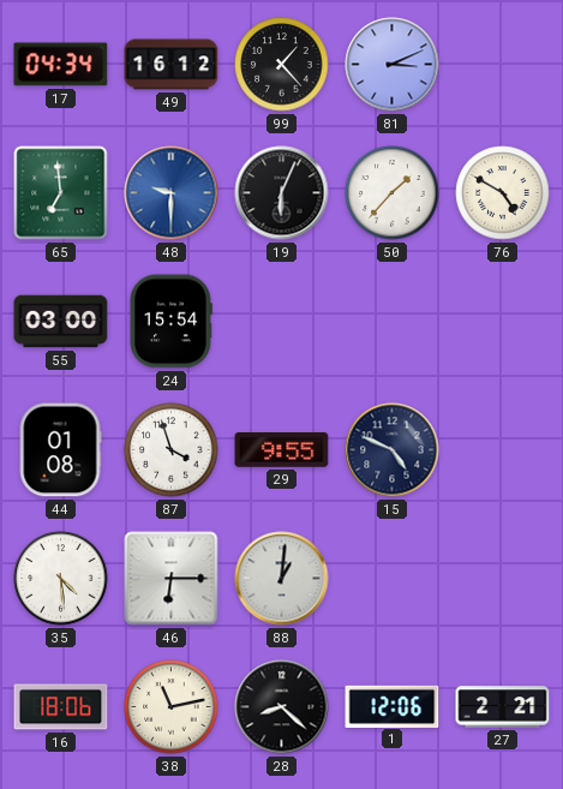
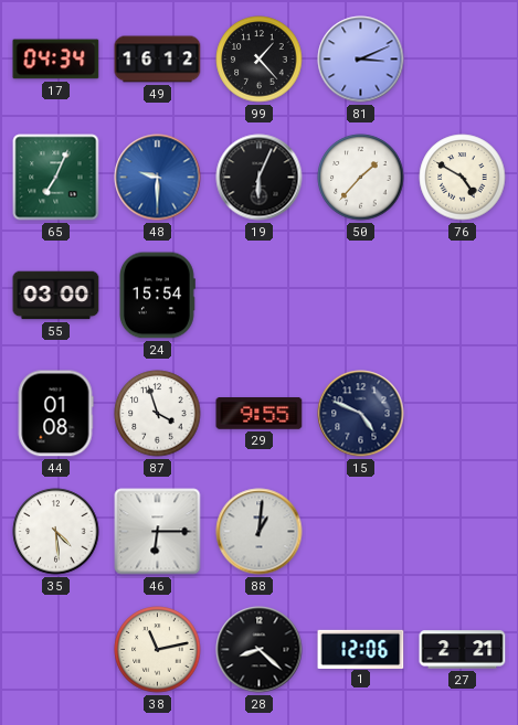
65: 6:59 -> 7:04 (56, 178)
16: 18:06 -> none (61, 707)
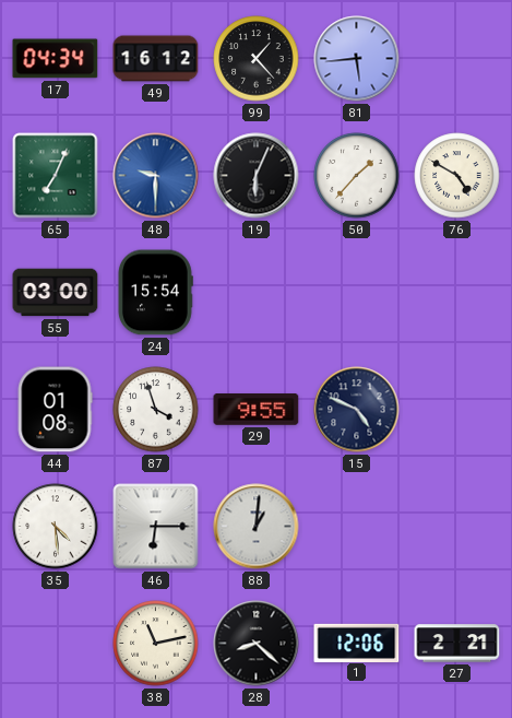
81: 3:11 -> 5:44 (357, 59)
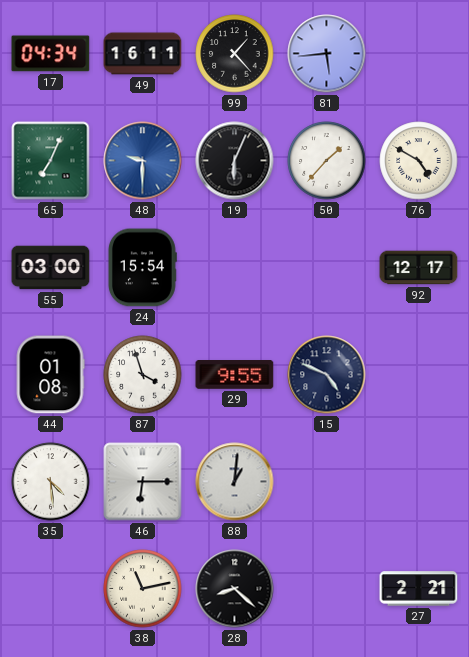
49: 16:12 -> 16:11 (143, 54)
92: none -> 12:17 (419, 268)
1: 12:06 -> none (357, 643)
